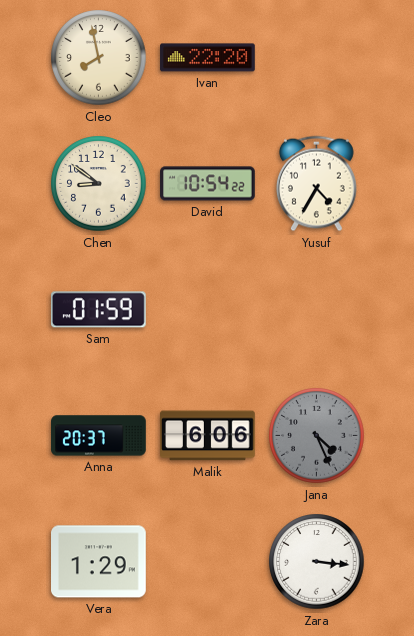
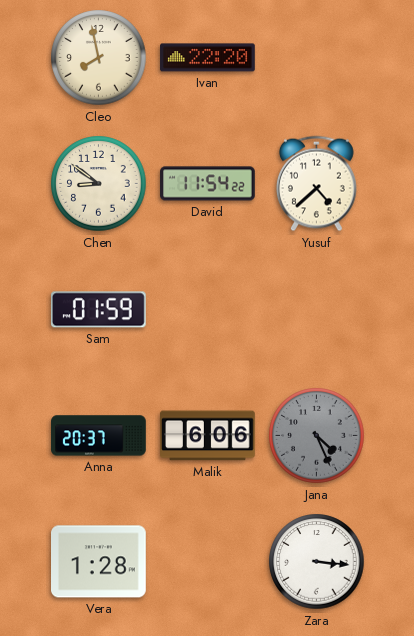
David: 10:54 -> 11:54 (208, 184)
Yusuf: 4:35 -> 4:38 (317, 184)
Vera: 1:29 -> 1:28 (99, 562)
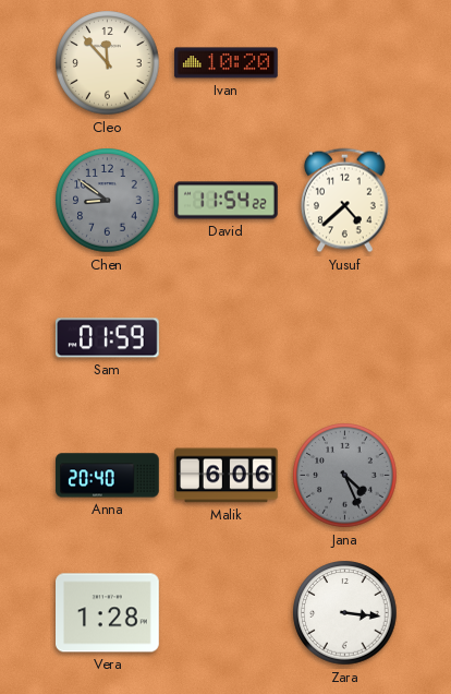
Cleo: 7:58 -> 11:53 (108, 63)
Ivan: 22:20 -> 10:20 (227, 63)
Chen dial: cream -> grey (108, 201)
Anna: 20:37 -> 20:40 (108, 476)
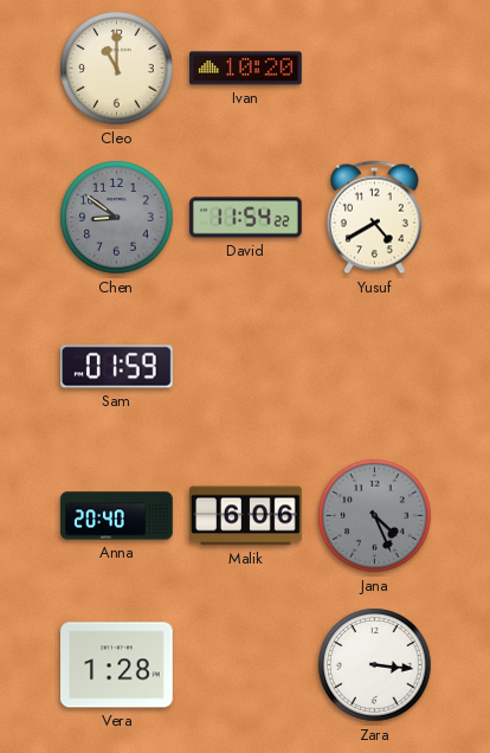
Cleo: 11:53 -> 11:00 (117, 69)
Yusuf: 4:38 -> 4:40 (375, 218)
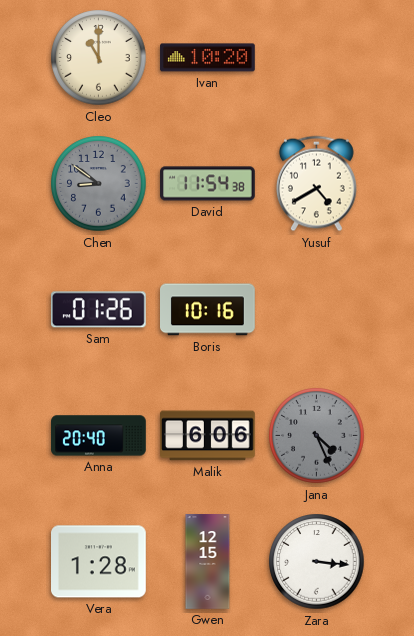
David: 11:54:22 -> 11:54:38 (208, 184)
Sam: 01:59 -> 01:26 (98, 310)
Boris: none -> 10:16 (208, 310)
Gwen: none -> 12:15 (208, 562)
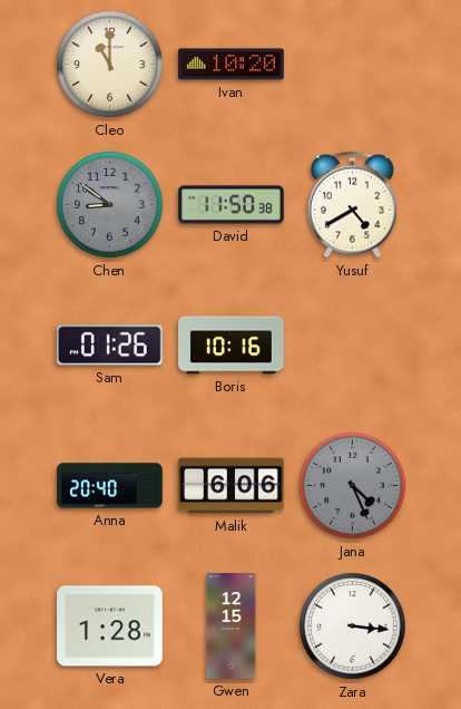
David: 11:54 -> 11:50 (232, 205)
